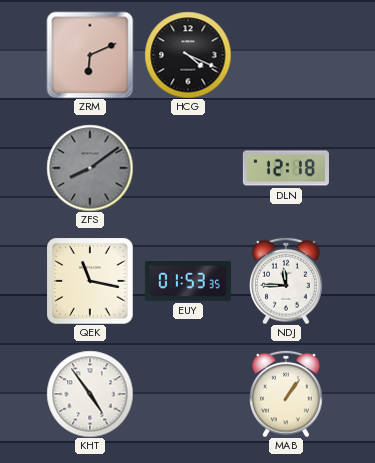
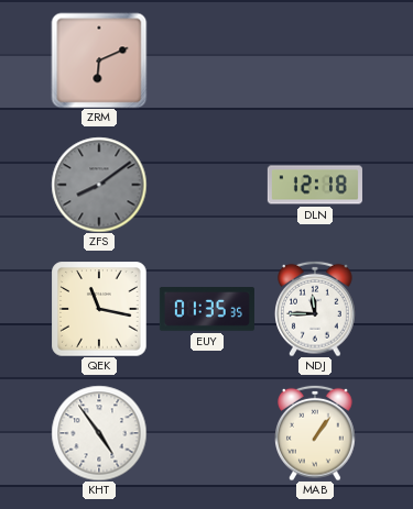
HCG: 4:19 -> none (188, 55)
EUY: 01:53 -> 01:35 (207, 310)
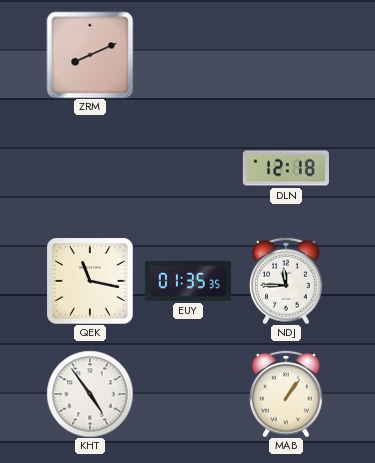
ZRM: 6:11 -> 8:11 (90, 55)
ZFS: 8:09 -> none (99, 185)
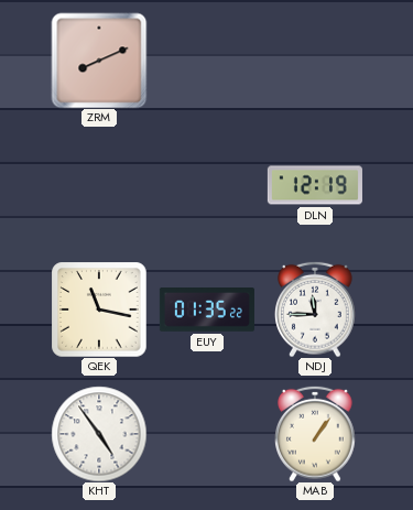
DLN: 12:18 -> 12:19 (315, 185)
EUY: 01:35:35 -> 01:35:22 (207, 311)
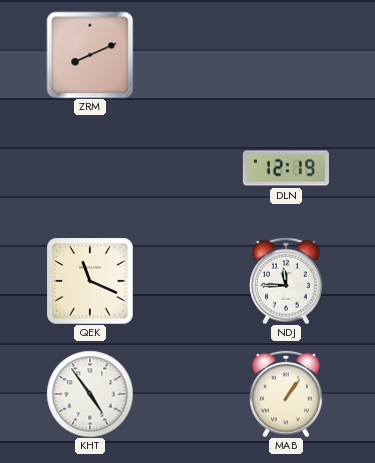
QEK: 11:17 -> 11:19 (90, 281)
EUY: 01:35 -> none (207, 311)
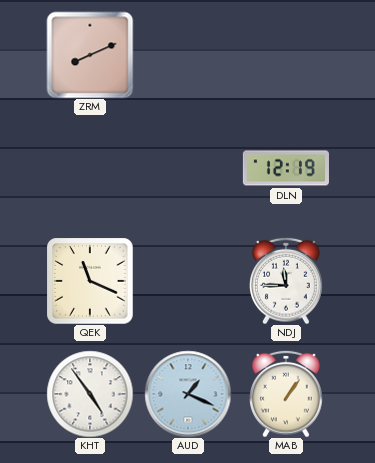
AUD: none -> 1:19 (188, 394)
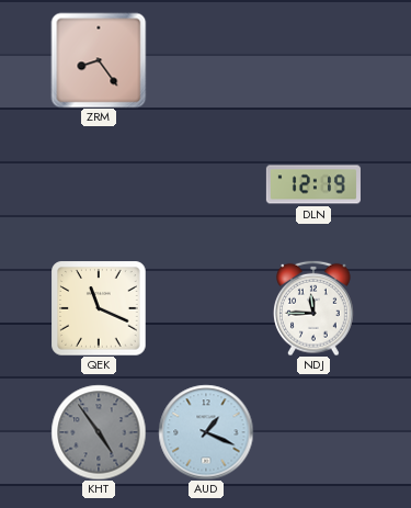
ZRM: 8:11 -> 8:24 (99, 60)
KHT dial: white -> grey (99, 432)
MAB: 1:06 -> none (287, 394)
